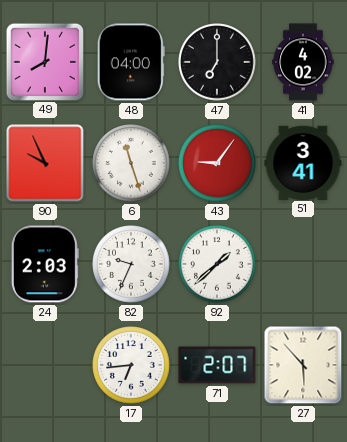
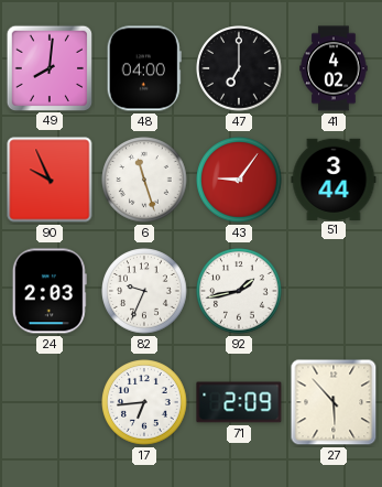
51: 3:41 -> 3:44 (334, 178)
92: 1:38 -> 1:43 (239, 291)
71: 2:07 -> 2:09 (239, 402)
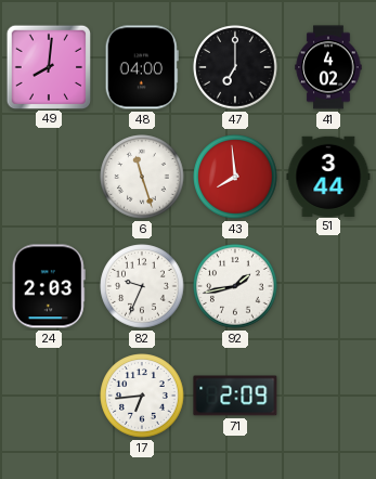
90: 9:56 -> none (50, 180)
43: 9:06 -> 7:59 (235, 177)
27: 5:53 -> none (334, 402)
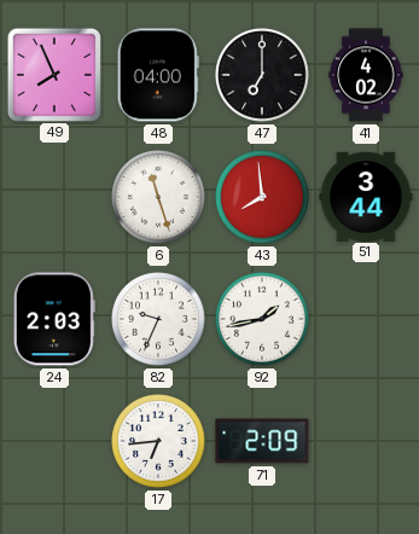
49: 8:01 -> 7:56 (53, 74)
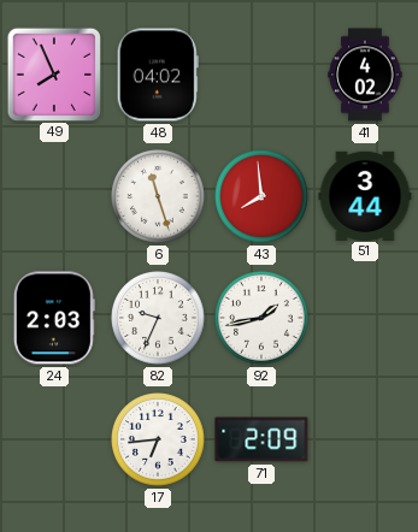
48: 04:00 -> 04:02 (158, 75)
47: 7:00 -> none (262, 75)
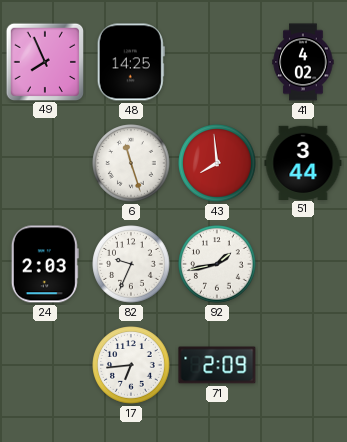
48: 04:02 -> 14:25 (131, 62)
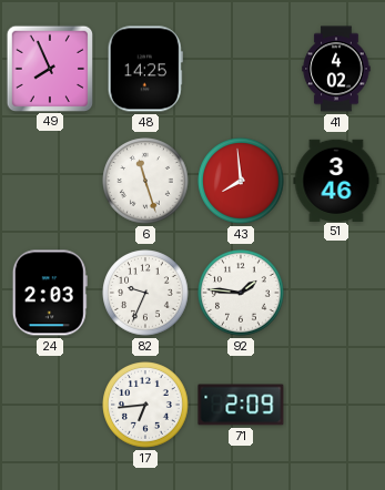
51: 3:44 -> 3:46 (336, 180)
92: 1:43 -> 1:46 (241, 293)
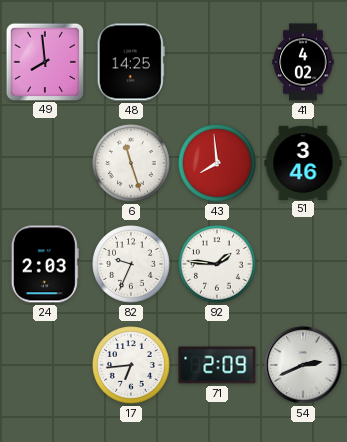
49: 7:56 -> 7:59 (44, 61)
54: none -> 2:41 (303, 365)
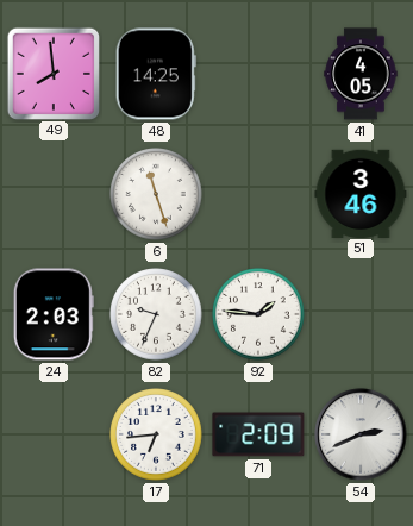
41: 4:02 -> 4:05 (361, 74)
43: 7:59 -> none (217, 163)
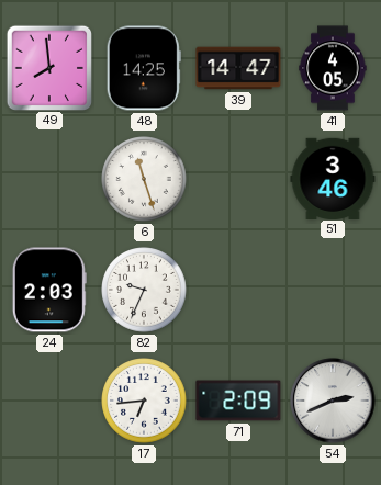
39: none -> 14:47 (238, 68)
92: 1:46 -> none (258, 314)
